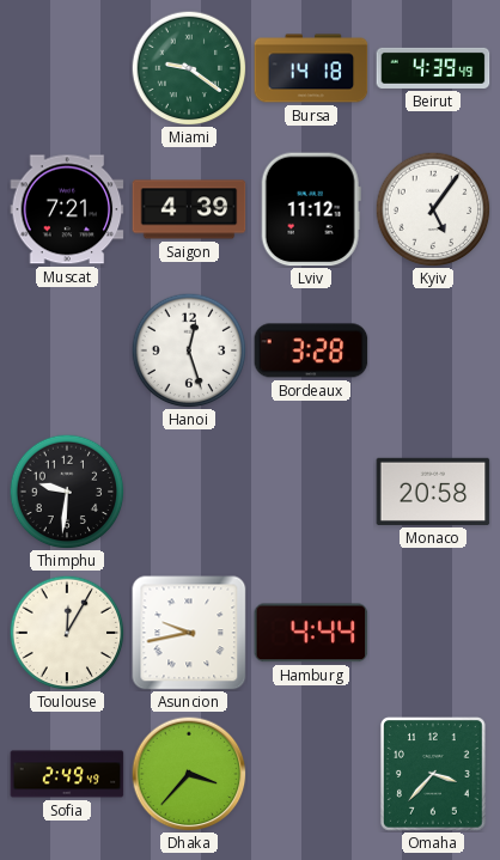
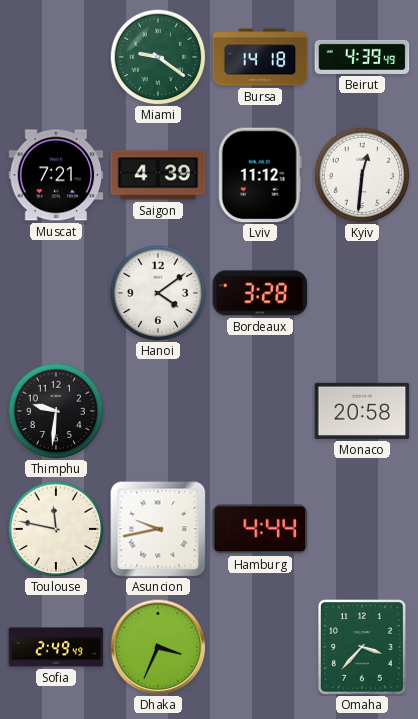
Kyiv: 5:06 -> 12:31 (362, 175)
Hanoi: 12:27 -> 4:09 (158, 293)
Toulouse: 12:05 -> 11:47 (56, 529)
Dhaka: 3:37 -> 3:34 (158, 647)
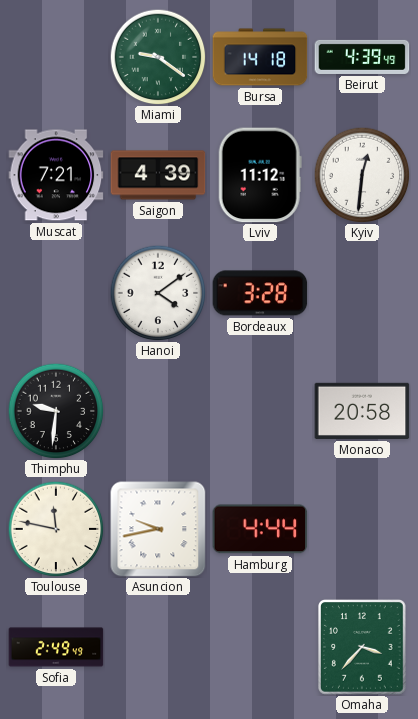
Dhaka: 3:34 -> none (158, 647)
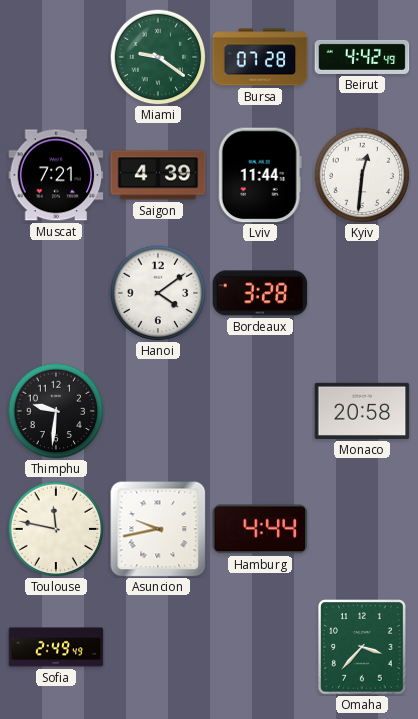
Bursa: 14:18 -> 07:28 (260, 57)
Beirut: 4:39 -> 4:42 (362, 57)
Lviv: 11:12 -> 11:44 (260, 175)
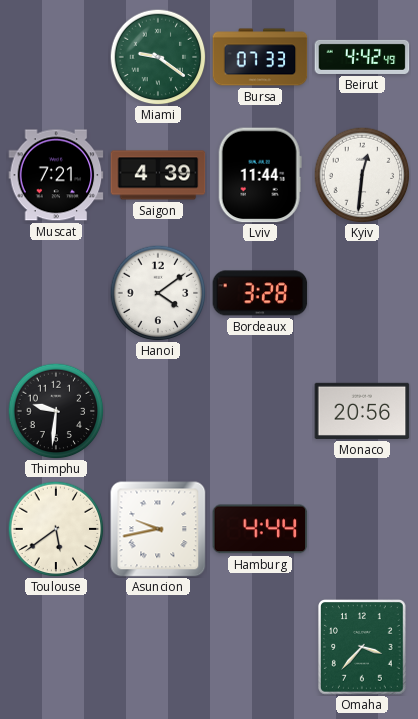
Bursa: 07:28 -> 07:33 (260, 57)
Monaco: 20:58 -> 20:56 (362, 411)
Toulouse: 11:47 -> 5:39 (56, 529)
Sofia: 2:49 -> none (56, 647)
